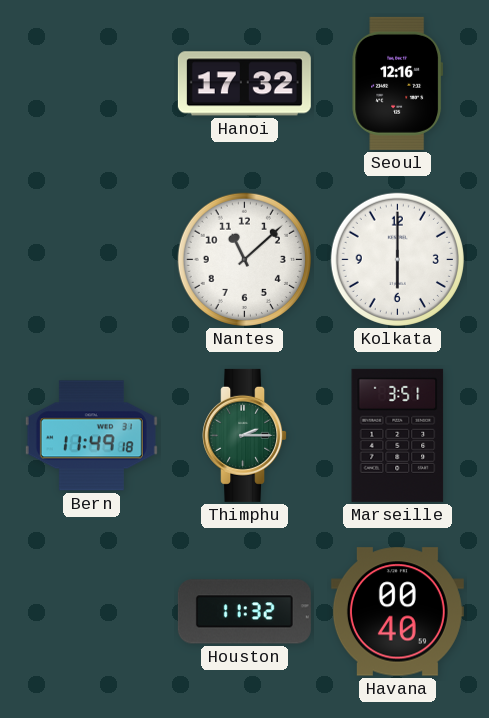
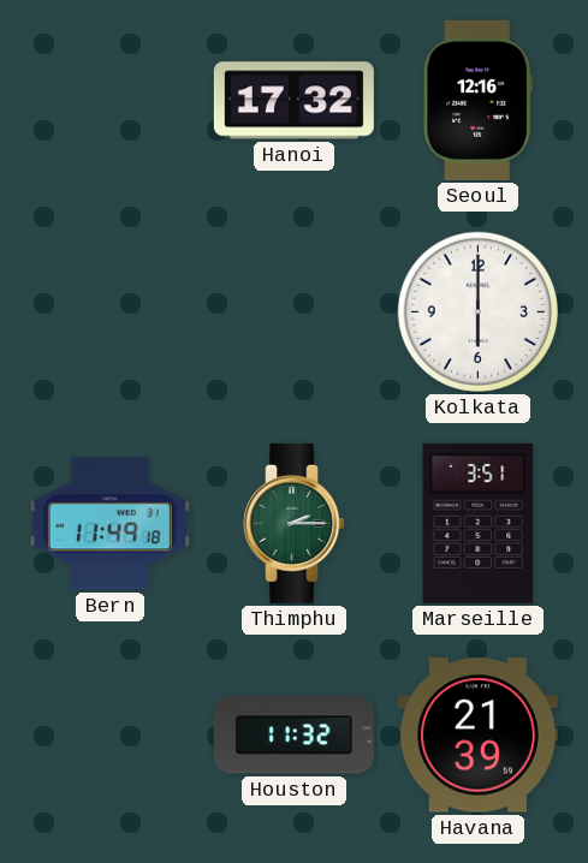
Nantes: 11:08 -> none (244, 259)
Havana: 00:40 -> 21:39 (477, 736)
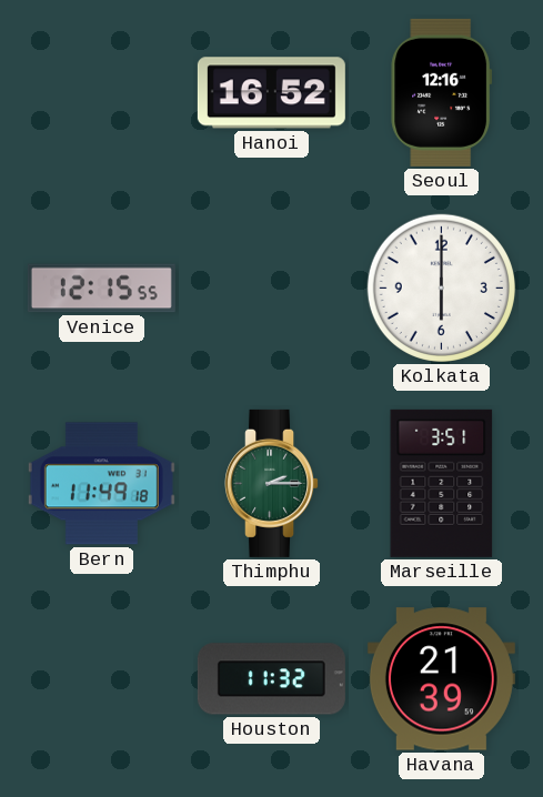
Hanoi: 17:32 -> 16:52 (271, 93)
Venice: none -> 12:15 (101, 289)
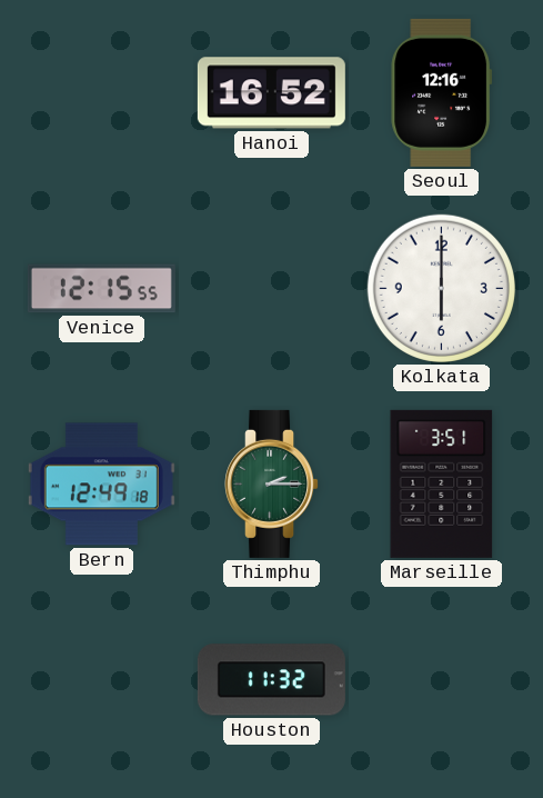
Bern: 11:49 -> 12:49 (101, 485)
Havana: 21:39 -> none (441, 679)
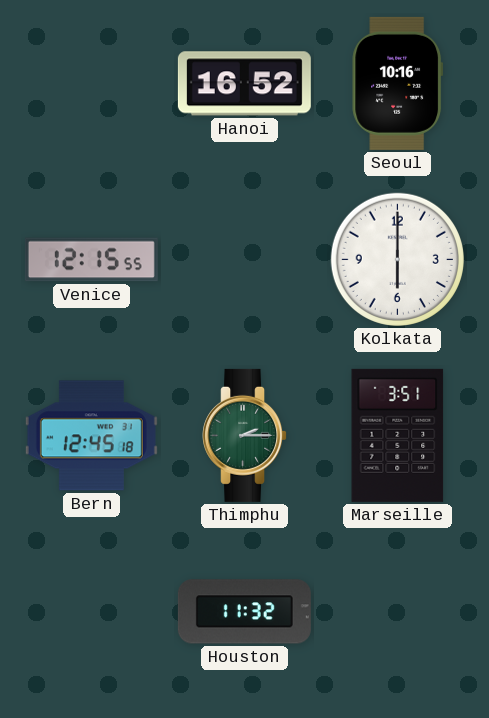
Seoul: 12:16 -> 10:16 (397, 83)
Bern: 12:49 -> 12:45 (91, 436)
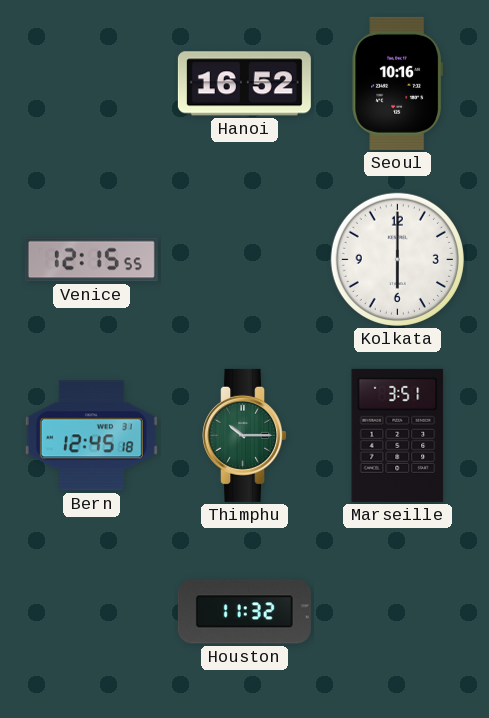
Thimphu: 2:15 -> 10:15 (245, 435)
